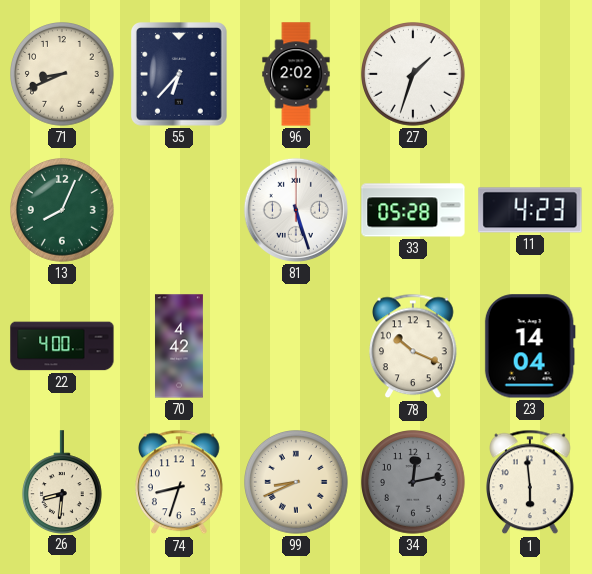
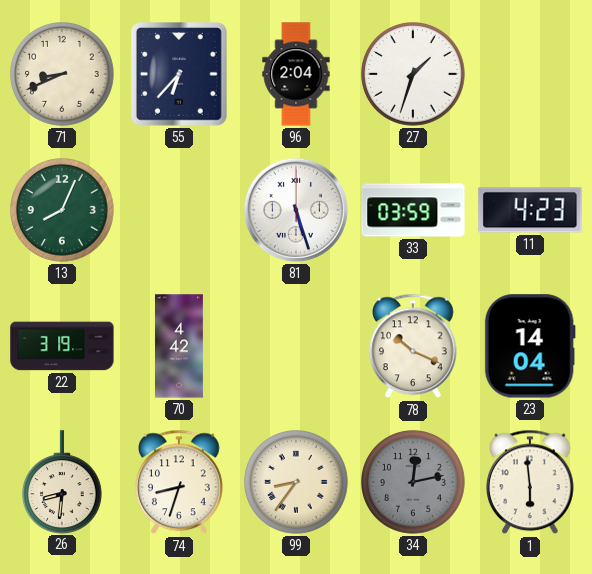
96: 2:02 -> 2:04 (296, 74)
33: 05:28 -> 03:59 (413, 210)
22: 4:00 -> 3:19 (62, 346)
99: 8:41 -> 8:36 (297, 483)
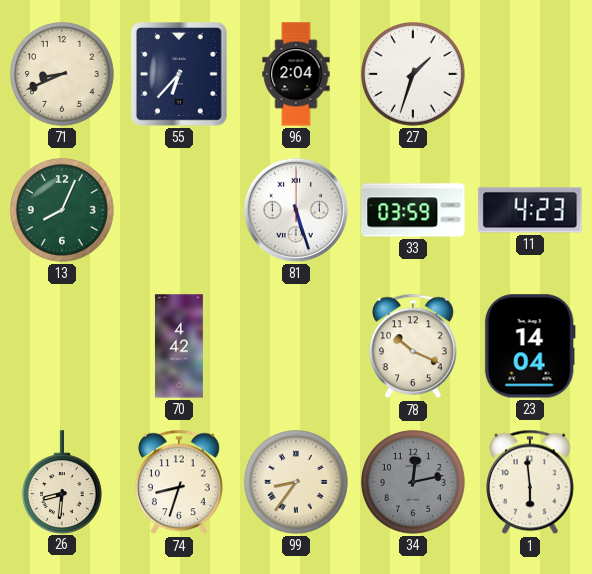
22: 3:19 -> none (62, 346)
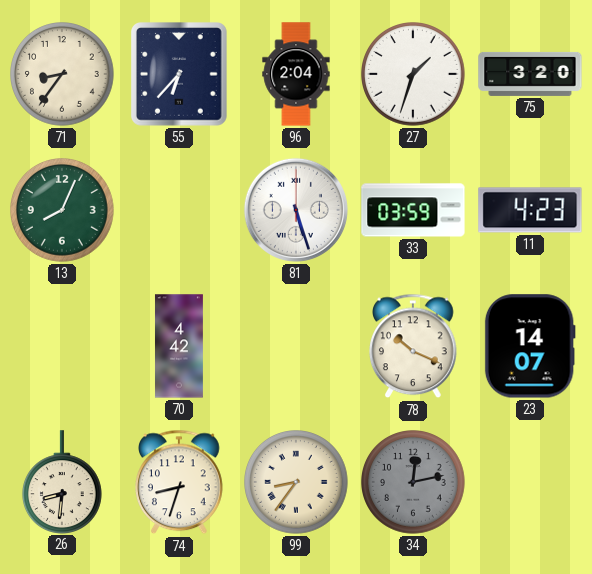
71: 8:41 -> 8:36 (63, 75)
75: none -> 3:20 (530, 74)
23: 14:04 -> 14:07 (530, 346)
1: 5:59 -> none (531, 482)
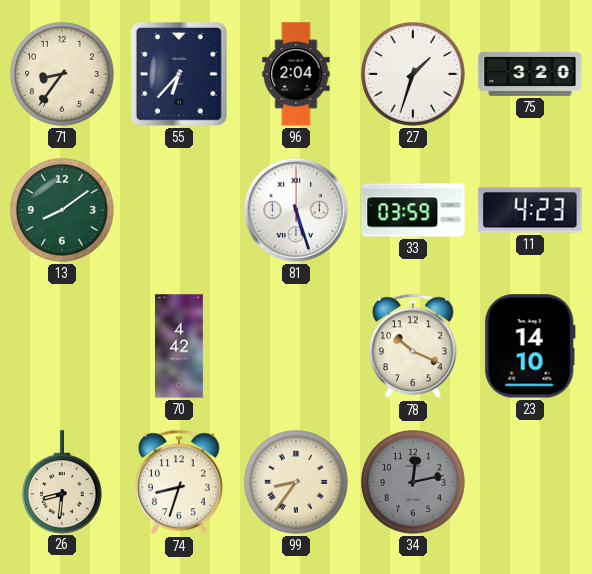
13: 8:04 -> 8:09 (63, 211)
23: 14:07 -> 14:10 (530, 346)
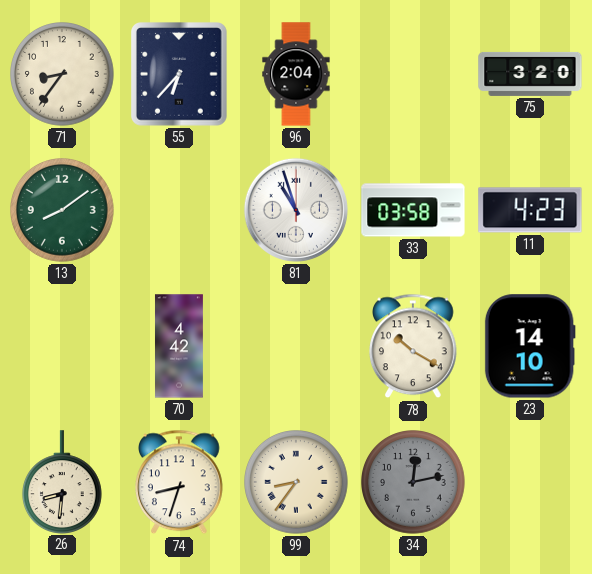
27: 1:33 -> none (414, 75)
81: 5:27 -> 10:57 (296, 210)
33: 03:59 -> 03:58 (413, 210)
78: 10:19 -> 10:20 (414, 346)
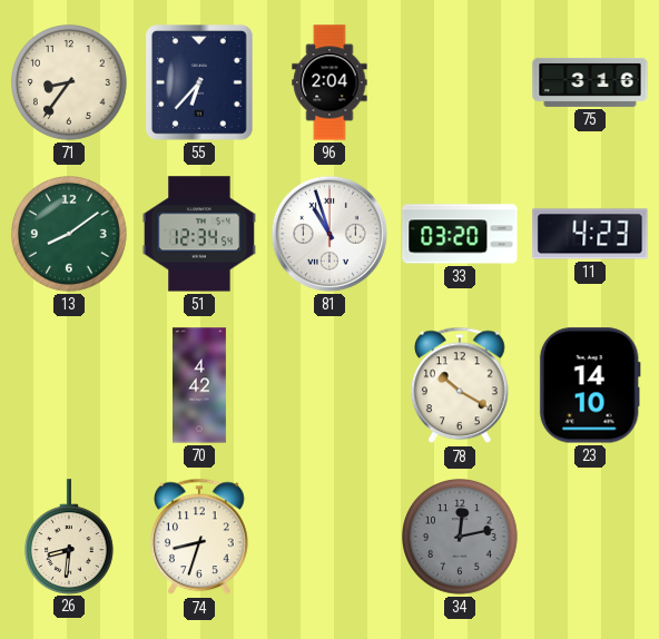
75: 3:20 -> 3:16 (590, 82)
51: none -> 12:34 (199, 234)
33: 03:58 -> 03:20 (460, 234)
99: 8:36 -> none (297, 483)
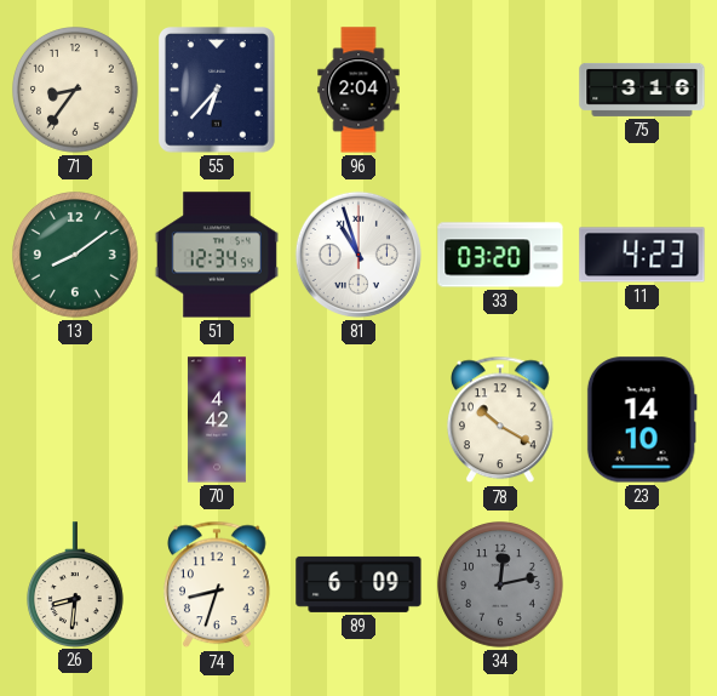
89: none -> 6:09 (358, 584)
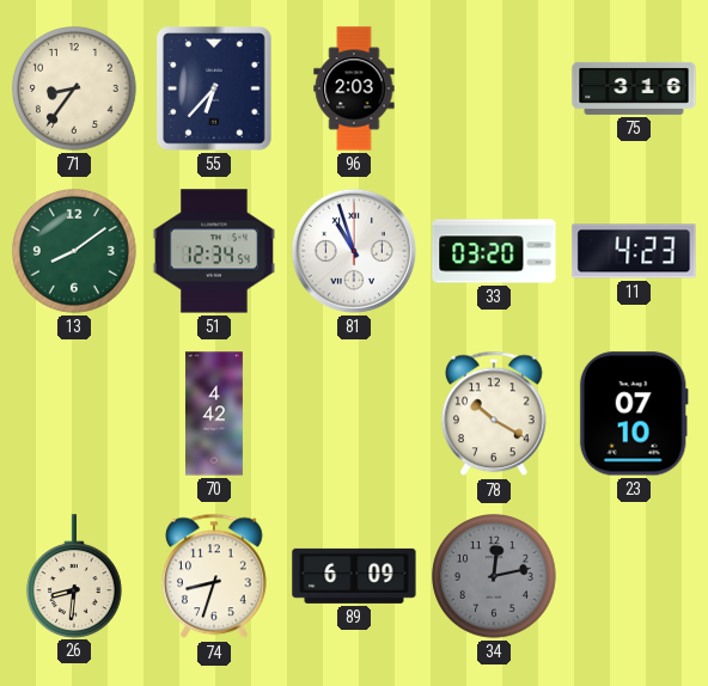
96: 2:04 -> 2:03 (354, 88)
23: 14:10 -> 07:10 (634, 414)
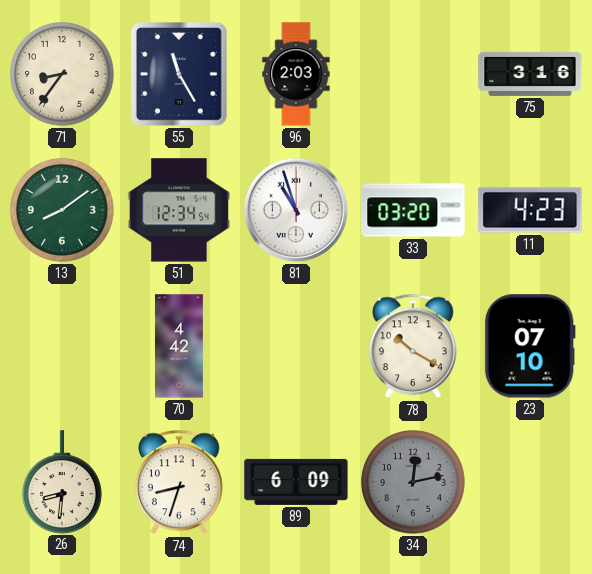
55: 6:37 -> 11:25 (180, 75)
